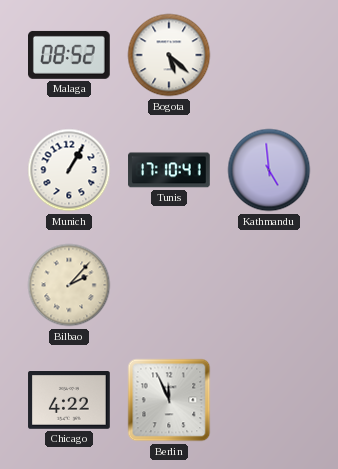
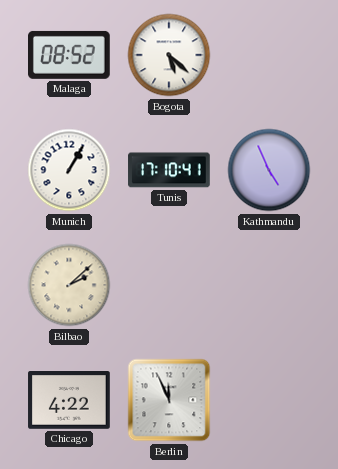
Kathmandu: 4:59 -> 4:56 (269, 170)
Bilbao: 2:07 -> 2:08 (69, 285)
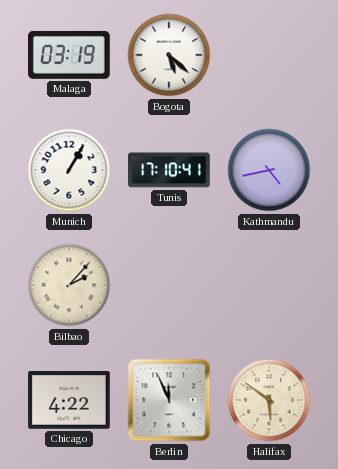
Malaga: 08:52 -> 03:19 (70, 55)
Kathmandu: 4:56 -> 4:43 (269, 170)
Bilbao: 2:08 -> 2:07 (69, 285)
Halifax: none -> 5:51 (269, 400)
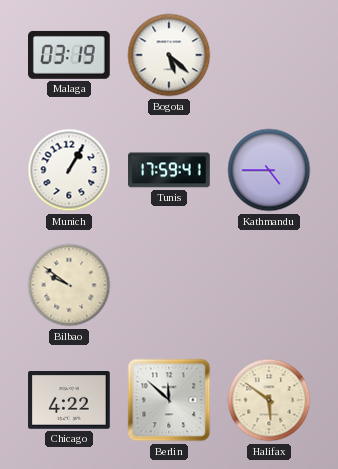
Tunis: 17:10 -> 17:59 (169, 170)
Kathmandu: 4:43 -> 4:45 (269, 170)
Bilbao: 2:07 -> 9:51 (69, 285)
Berlin: 11:56 -> 11:52 (169, 400)
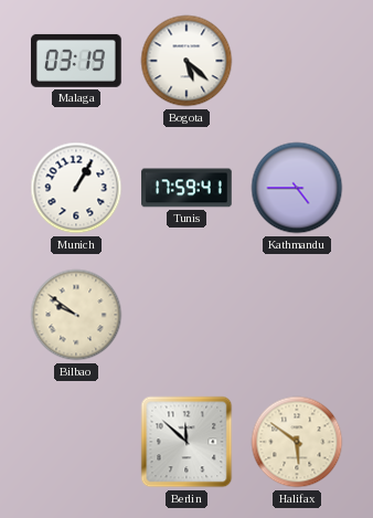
Chicago: 4:22 -> none (69, 401)
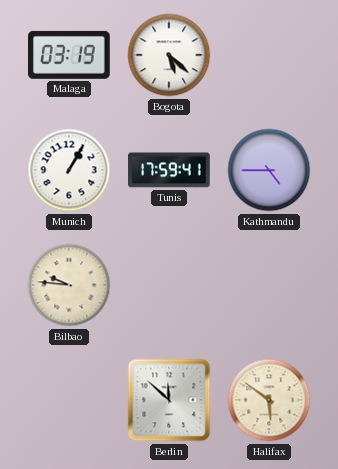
Bilbao: 9:51 -> 9:46 (69, 285)
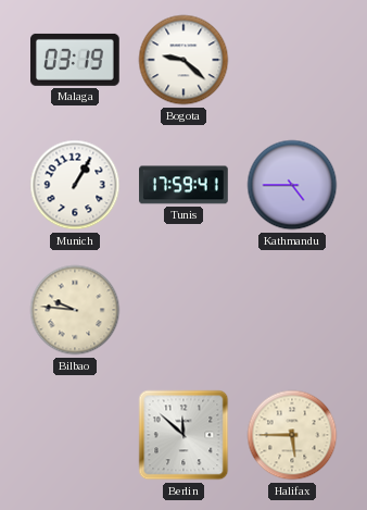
Bogota: 5:22 -> 9:22 (184, 60)
Halifax: 5:51 -> 5:45 (292, 435)
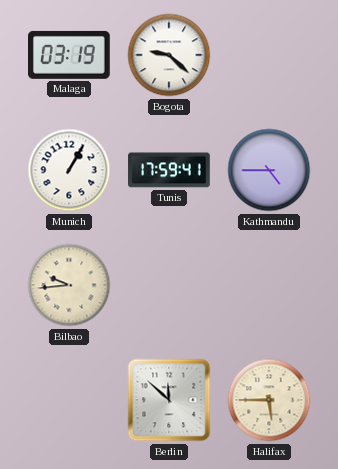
Bilbao: 9:46 -> 9:44 (69, 285)
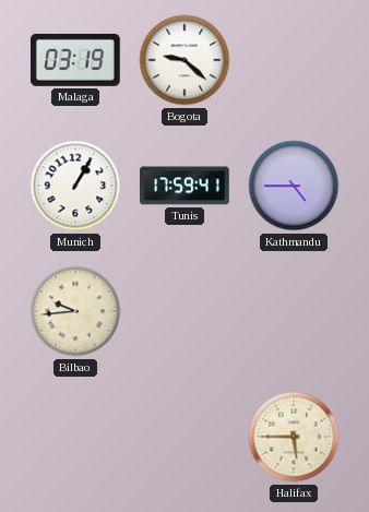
Berlin: 11:52 -> none (169, 400)
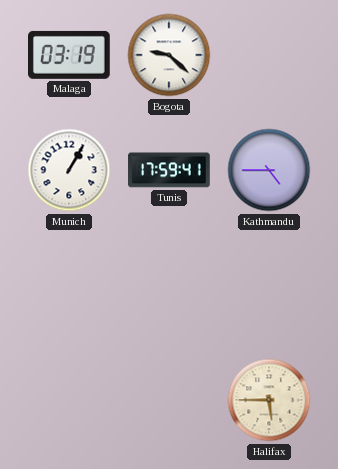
Bilbao: 9:44 -> none (75, 311)
